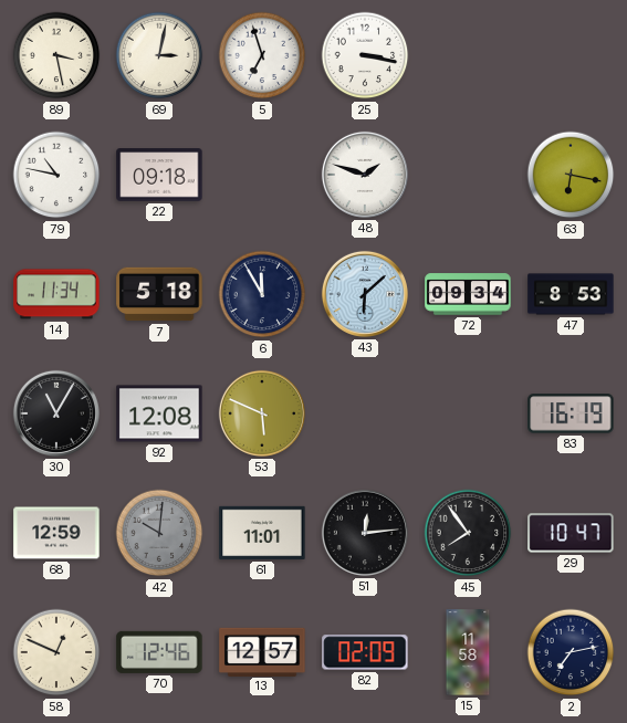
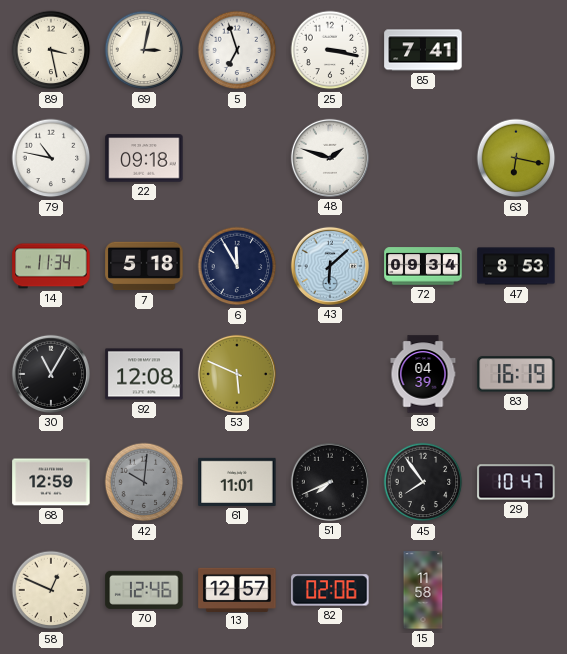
85: none -> 7:41 (423, 50)
93: none -> 04:39 (423, 374)
51: 12:14 -> 7:41 (330, 482)
82: 02:09 -> 02:06 (330, 590)
2: 7:13 -> none (571, 652)
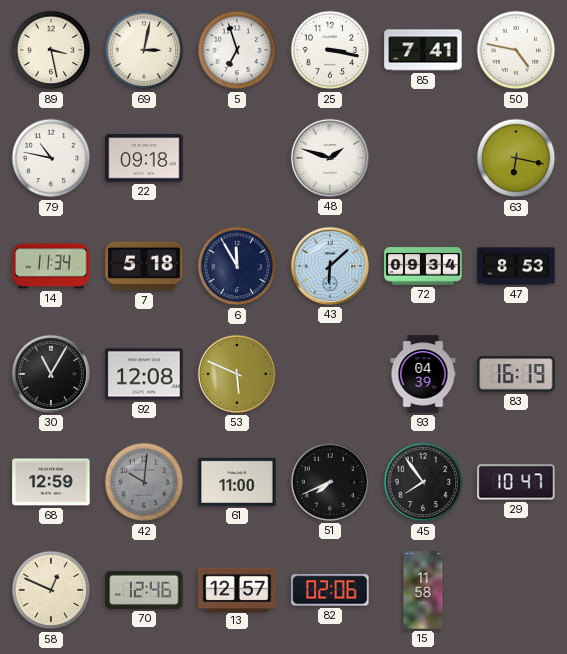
50: none -> 4:47 (516, 50)
61: 11:01 -> 11:00 (237, 482)
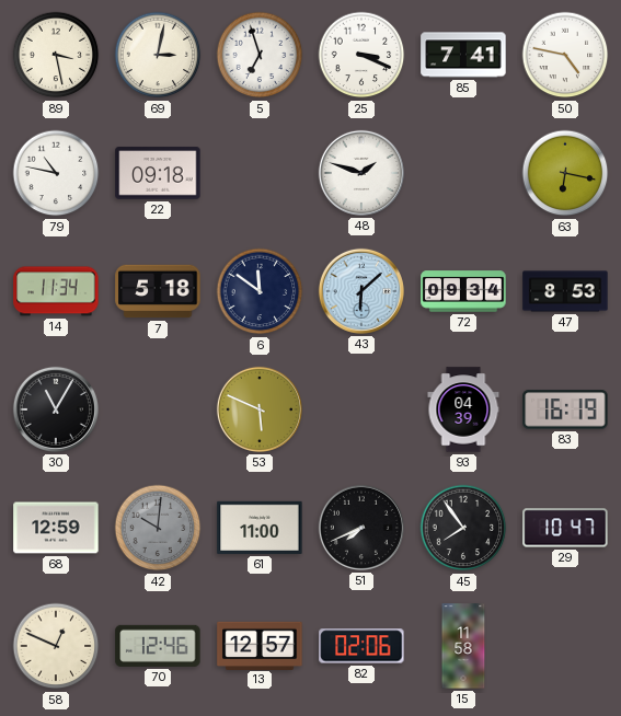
25: 3:17 -> 3:19 (361, 55)
6: 11:55 -> 11:51 (260, 291)
92: 12:08 -> none (144, 374)
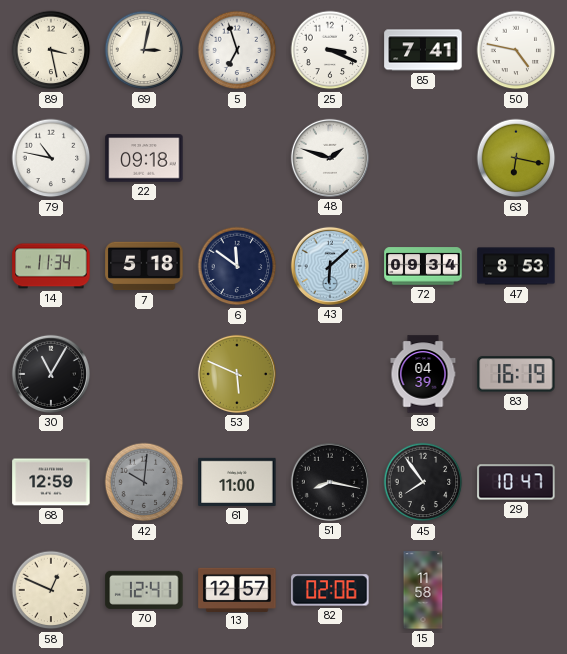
51: 7:41 -> 8:17 (330, 482)
70: 12:46 -> 12:41 (144, 590)
